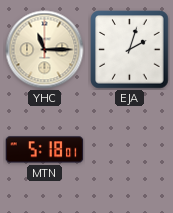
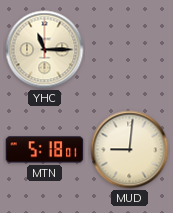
EJA: 2:03 -> none (130, 50)
MUD: none -> 9:01 (130, 150)
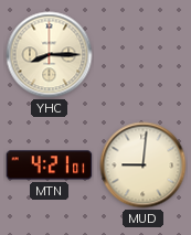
YHC: 11:15 -> 8:15 (50, 55)
MTN: 5:18 -> 4:21 (50, 165)
